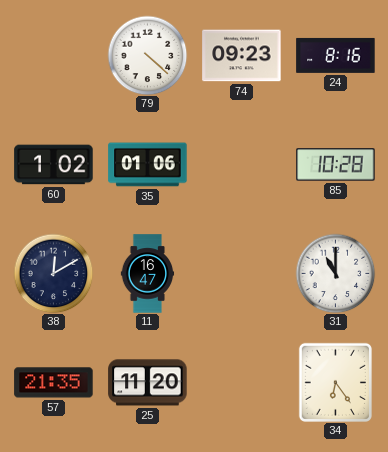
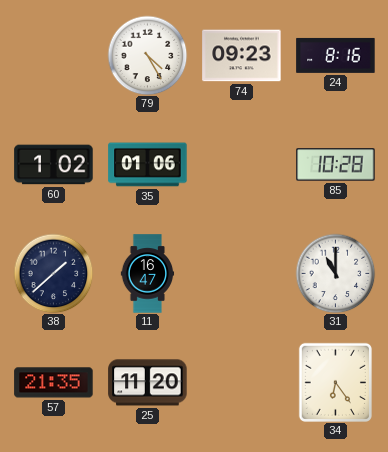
79: 4:22 -> 4:25 (147, 55)
38: 12:10 -> 1:38 (53, 273)
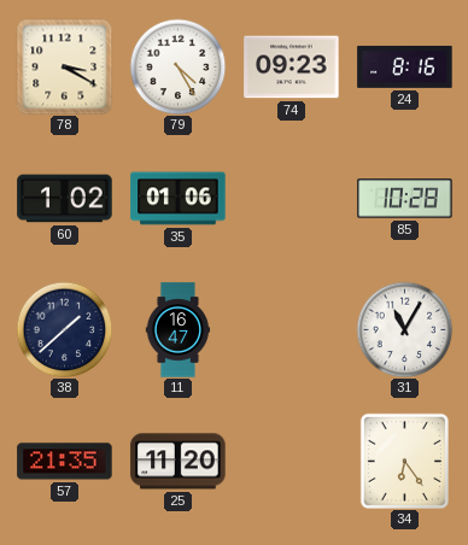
78: none -> 3:20 (64, 66)
31: 11:00 -> 11:05 (404, 329)
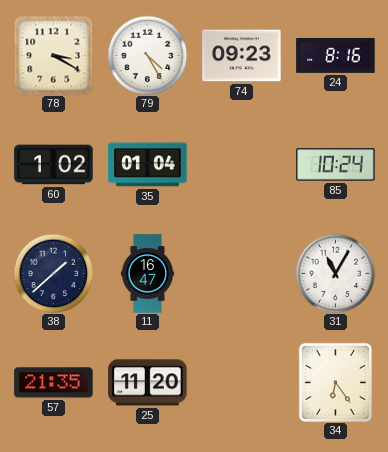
35: 01:06 -> 01:04 (148, 165)
85: 10:28 -> 10:24 (336, 165)
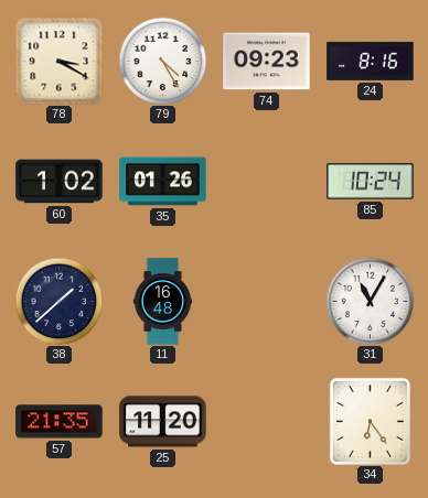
35: 01:04 -> 01:26 (163, 182)
11: 16:47 -> 16:48 (163, 302)
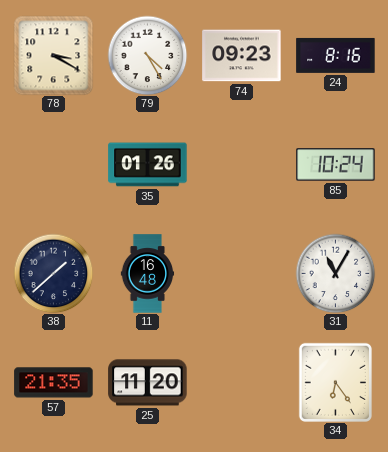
60: 1:02 -> none (60, 182)
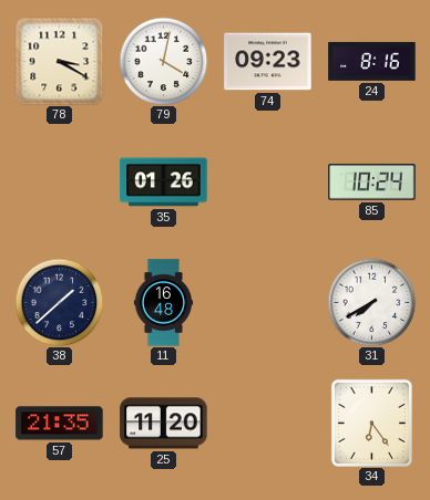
79: 4:25 -> 4:02 (163, 61)
31: 11:05 -> 7:40 (371, 302)
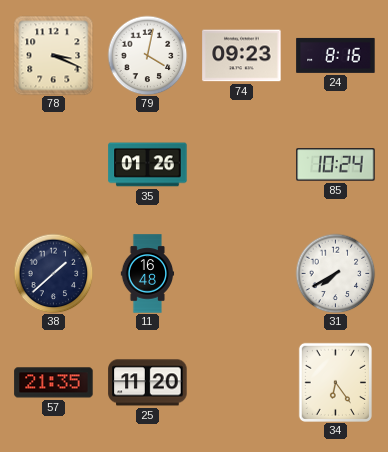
78: 3:20 -> 3:19 (53, 55)
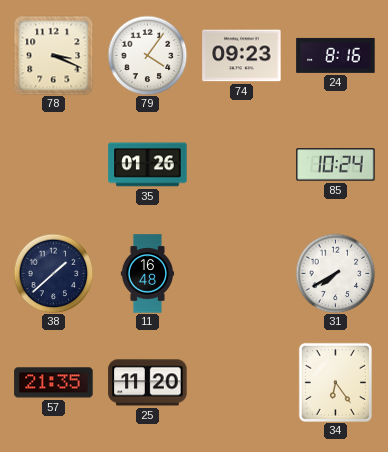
79: 4:02 -> 4:06 (147, 55)
